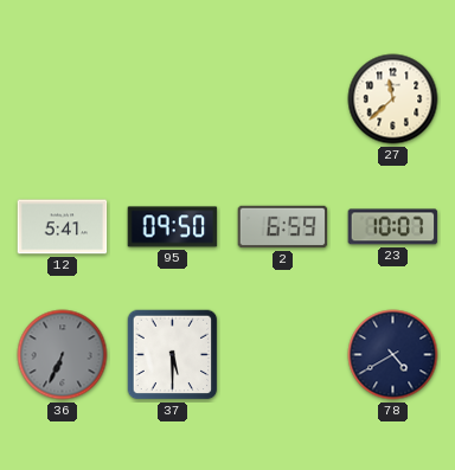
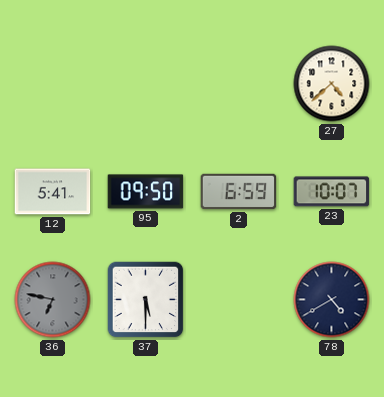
27: 11:38 -> 4:38 (332, 84)
36: 6:34 -> 6:47 (53, 300)
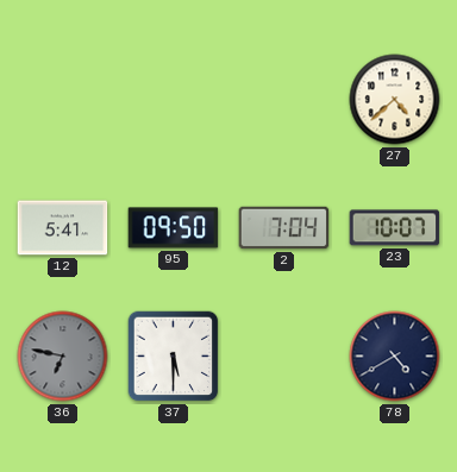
2: 6:59 -> 7:04 (284, 228)
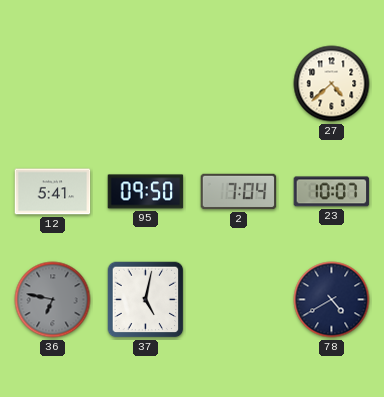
37: 5:30 -> 5:02 (146, 300)
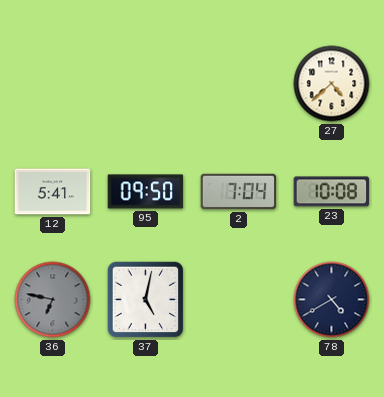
23: 10:07 -> 10:08 (332, 192)
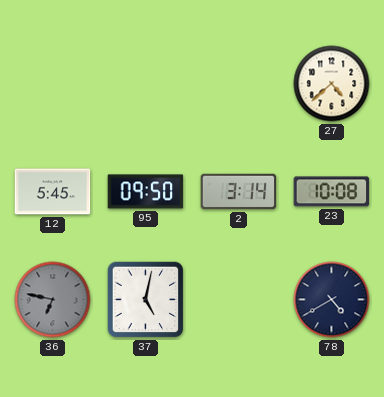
12: 5:41 -> 5:45 (53, 192)
2: 7:04 -> 3:14 (239, 192)
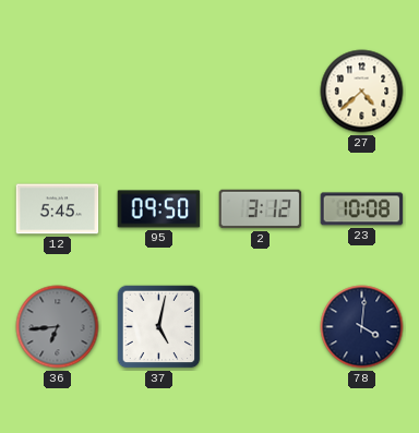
2: 3:14 -> 3:12 (261, 209)
36: 6:47 -> 6:44 (58, 327)
78: 4:40 -> 4:01 (362, 327)
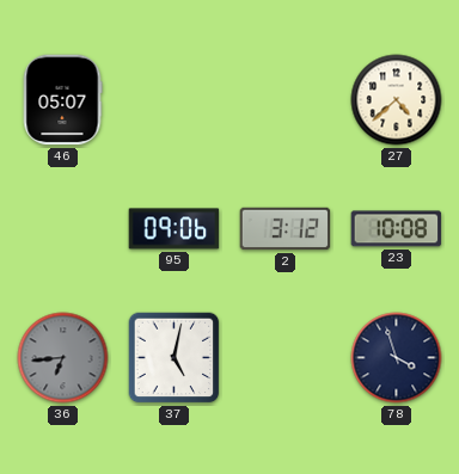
46: none -> 05:07 (62, 100)
12: 5:45 -> none (58, 209)
95: 09:50 -> 09:06 (175, 229)
78: 4:01 -> 3:57 (397, 358)
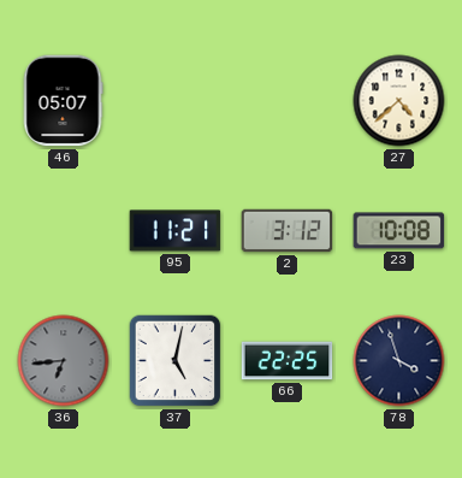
95: 09:06 -> 11:21 (176, 231)
66: none -> 22:25 (288, 361)
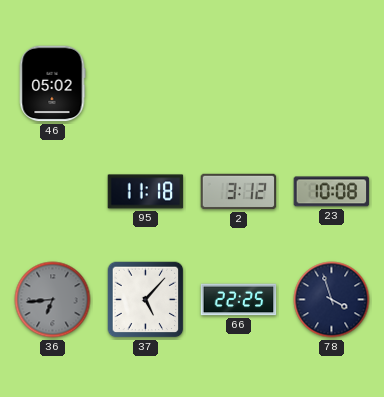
46: 05:07 -> 05:02 (52, 84)
27: 4:38 -> none (399, 101)
95: 11:21 -> 11:18 (146, 192)
37: 5:02 -> 5:07 (146, 300)
